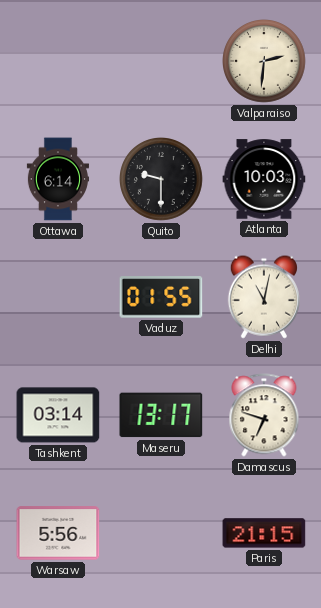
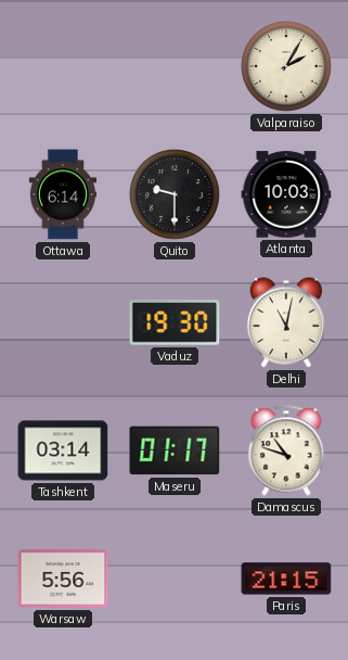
Valparaiso: 2:31 -> 2:05 (287, 67)
Vaduz: 01:55 -> 19:30 (175, 322)
Maseru: 13:17 -> 01:17 (175, 450)
Damascus: 6:48 -> 10:48 (286, 450)
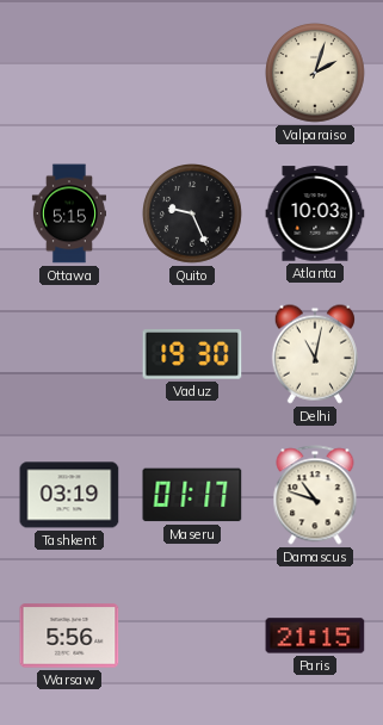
Valparaiso: 2:05 -> 2:03 (316, 74)
Ottawa: 6:14 -> 5:15 (69, 213)
Quito: 9:30 -> 9:26 (193, 215)
Tashkent: 03:14 -> 03:19 (69, 495)
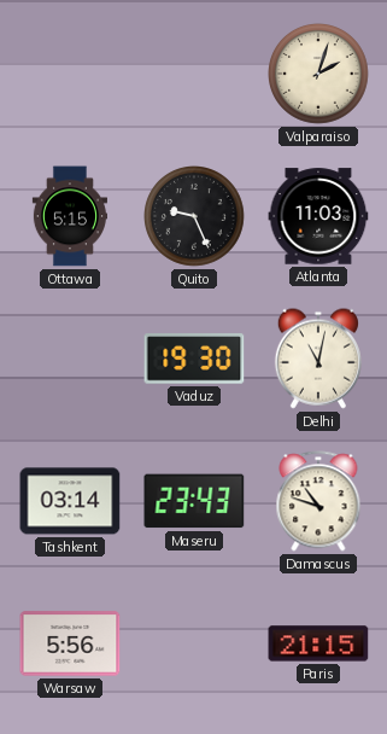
Atlanta: 10:03 -> 11:03 (318, 216)
Tashkent: 03:19 -> 03:14 (70, 501)
Maseru: 01:17 -> 23:43 (194, 501)
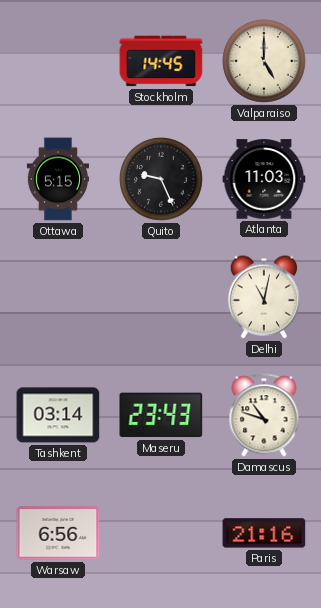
Stockholm: none -> 14:45 (161, 61)
Valparaiso: 2:03 -> 5:00 (265, 62)
Vaduz: 19:30 -> none (194, 359)
Warsaw: 5:56 -> 6:56 (58, 533)
Paris: 21:15 -> 21:16 (264, 533)
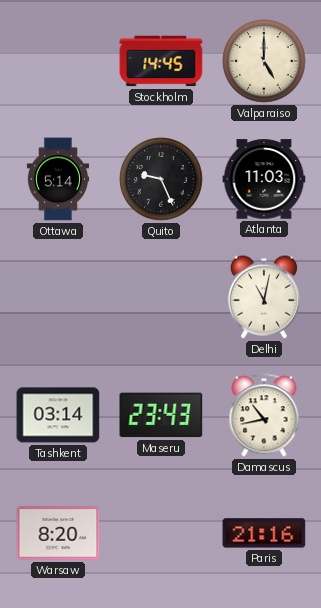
Ottawa: 5:15 -> 5:14 (58, 179)
Damascus: 10:48 -> 10:43 (264, 415)
Warsaw: 6:56 -> 8:20 (58, 533)
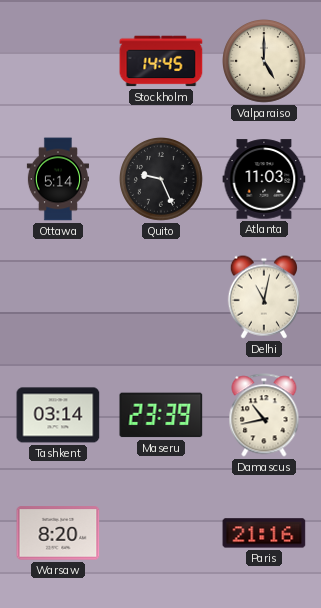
Maseru: 23:43 -> 23:39 (161, 415)
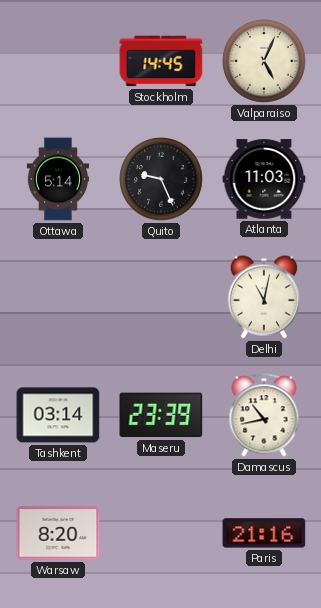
Valparaiso: 5:00 -> 5:04 (265, 62)
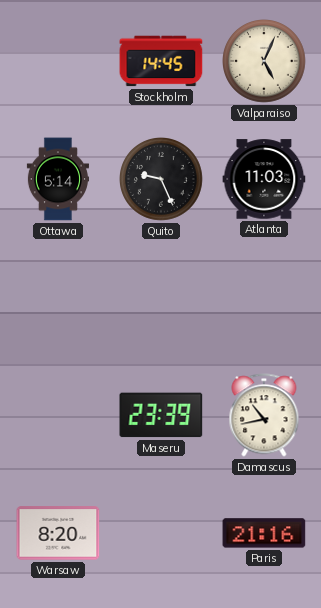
Delhi: 11:02 -> none (264, 297)
Tashkent: 03:14 -> none (58, 415)
